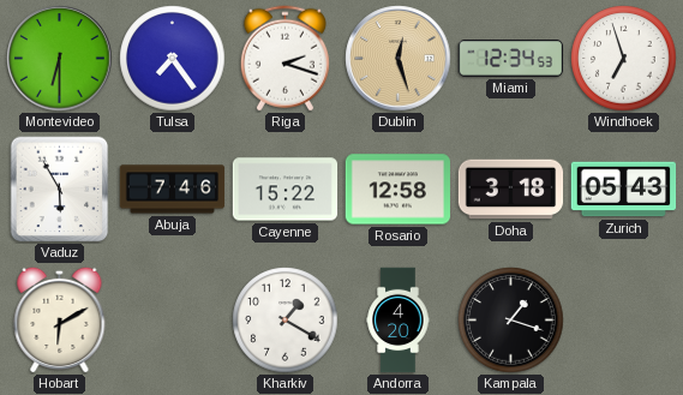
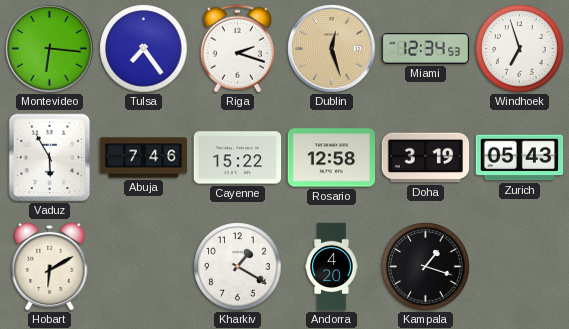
Montevideo: 6:30 -> 6:16 (50, 49)
Doha: 3:18 -> 3:19 (426, 158)
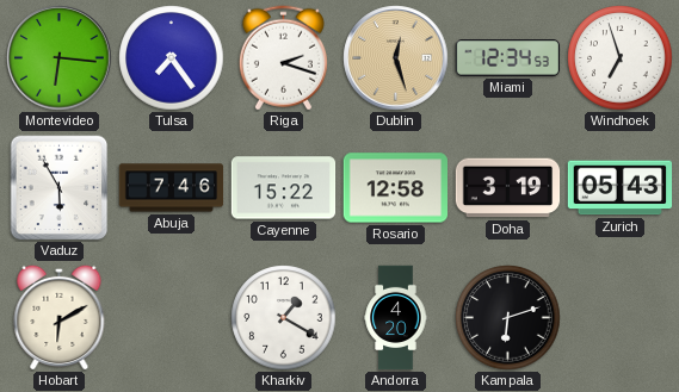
Kampala: 1:18 -> 6:12 (508, 318)
